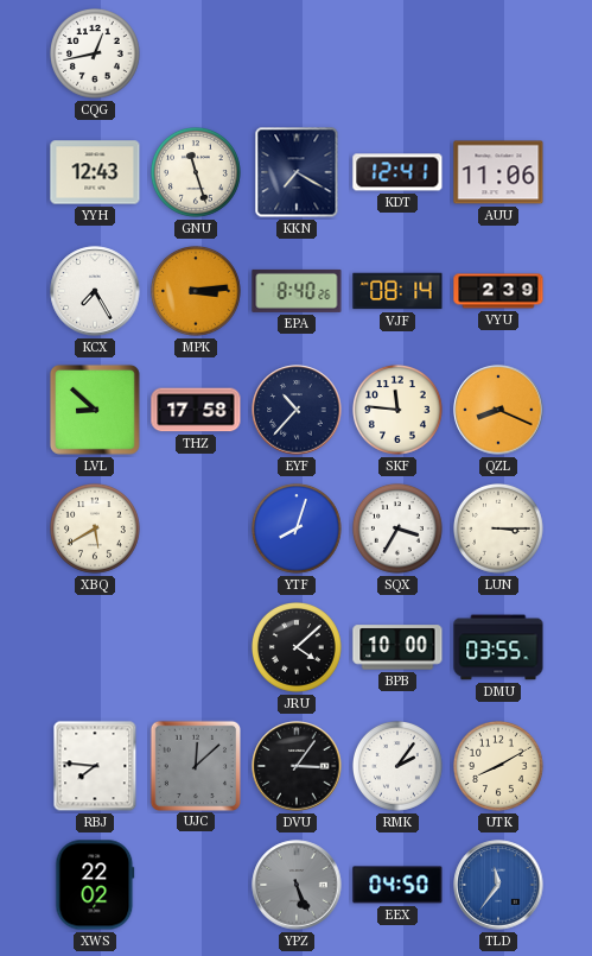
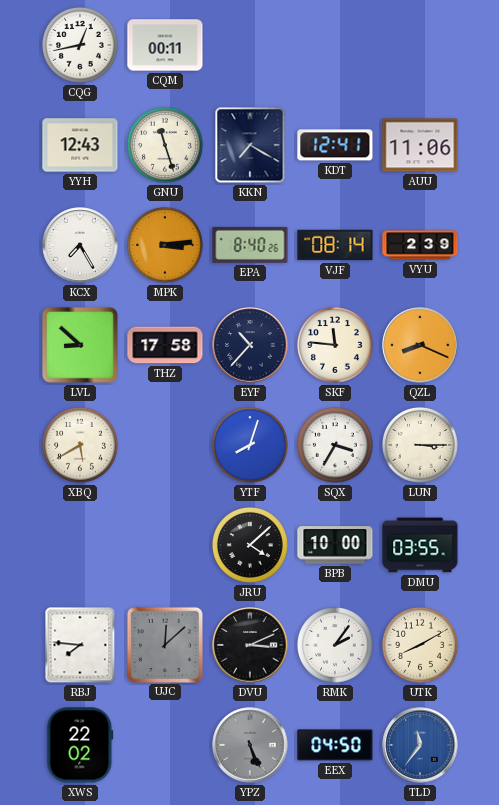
CQM: none -> 00:11 (165, 45)
DVU: 3:06 -> 3:11 (250, 645)
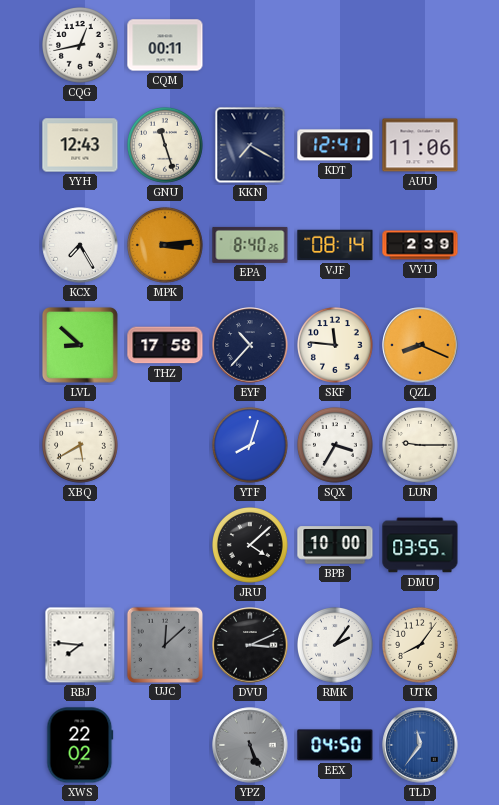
LUN: 3:15 -> 9:15 (421, 446)
UTK: 8:10 -> 8:06 (421, 646)
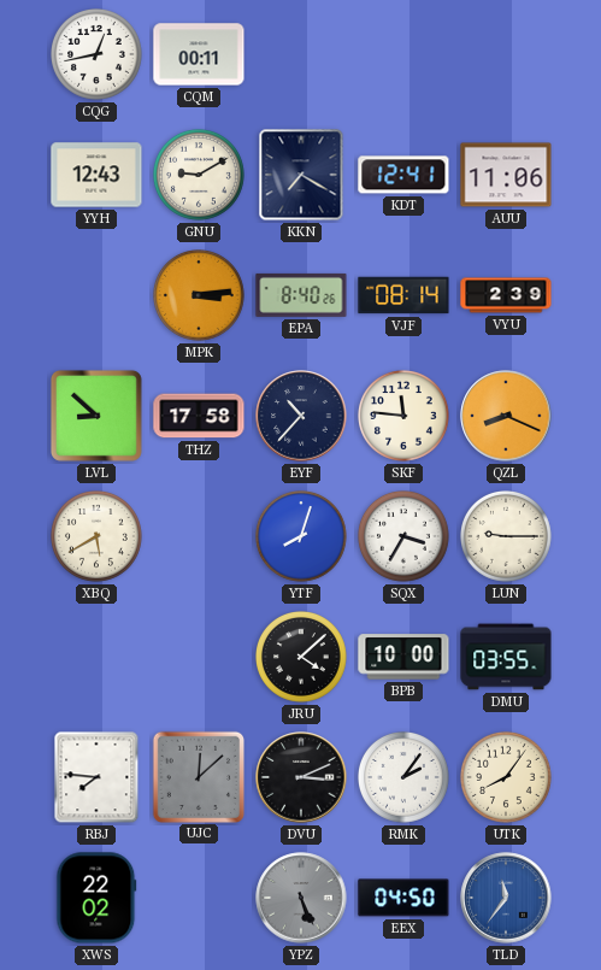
GNU: 11:27 -> 9:10 (200, 176)
KCX: 7:25 -> none (80, 245)
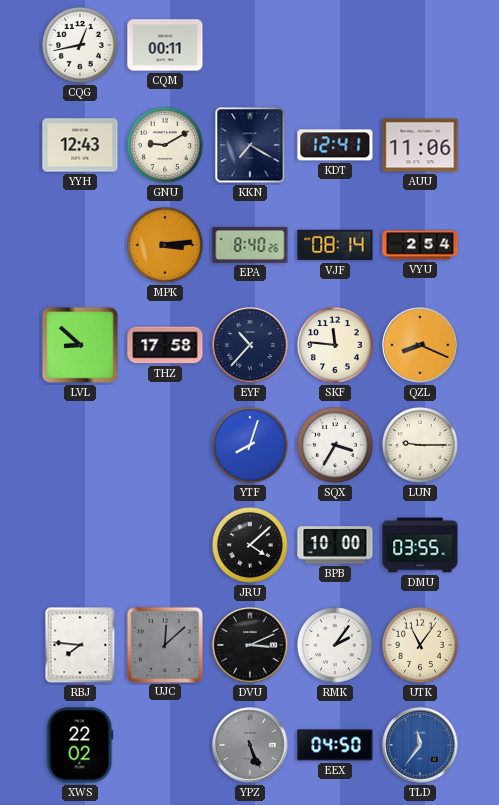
VYU: 2:39 -> 2:54 (420, 245)
XBQ: 5:40 -> none (98, 537)
UTK: 8:06 -> 11:06 (421, 646)
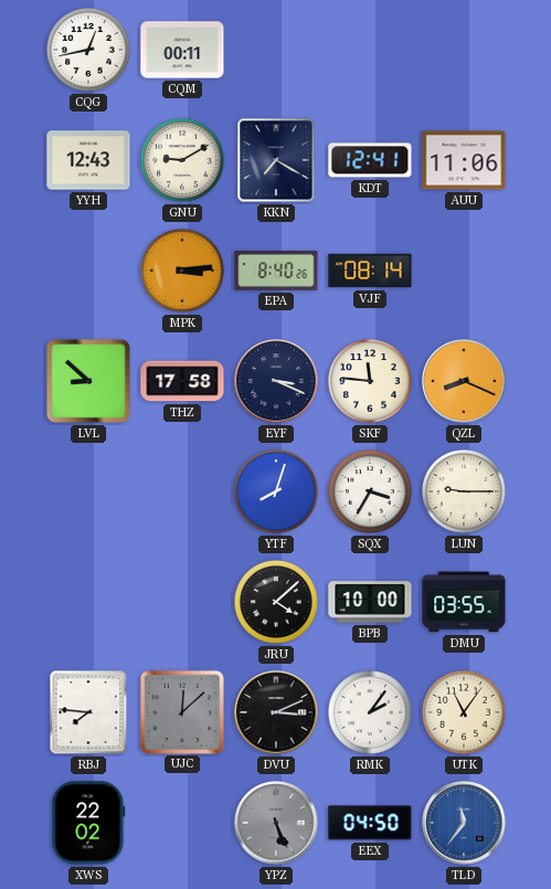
VYU: 2:54 -> none (420, 245)
EYF: 10:37 -> 3:19 (276, 381)
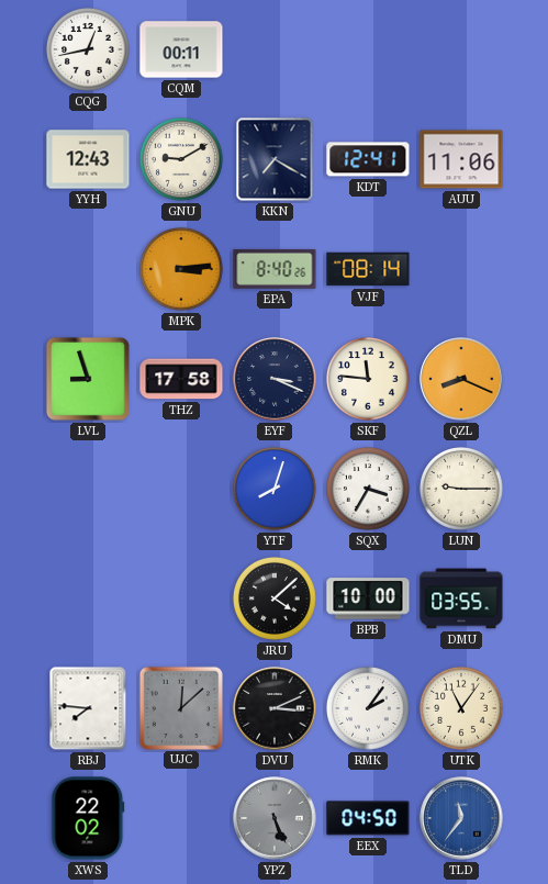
LVL: 8:52 -> 8:57 (88, 379)
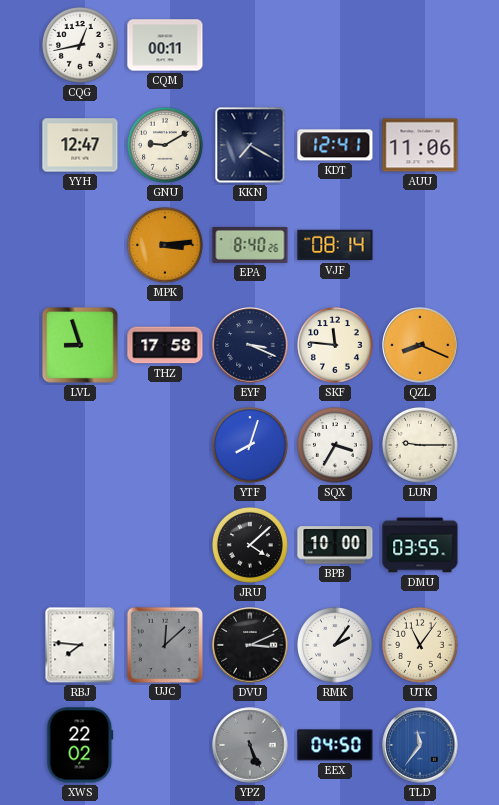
YYH: 12:43 -> 12:47 (80, 145)
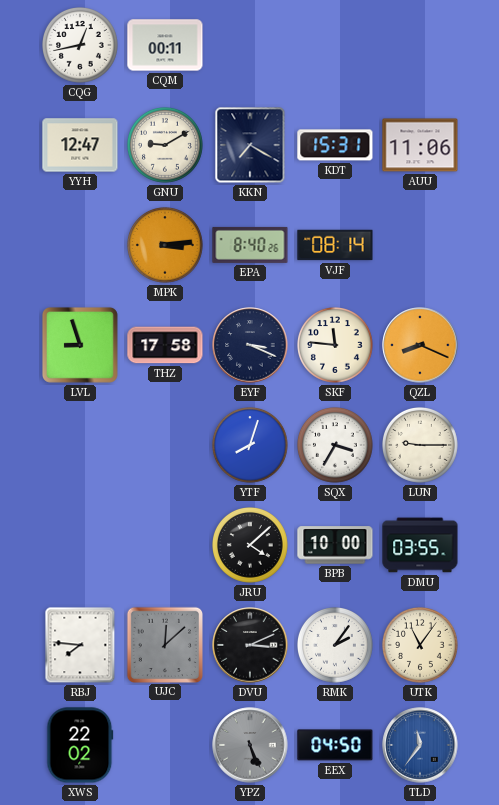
KDT: 12:41 -> 15:31 (335, 145)
